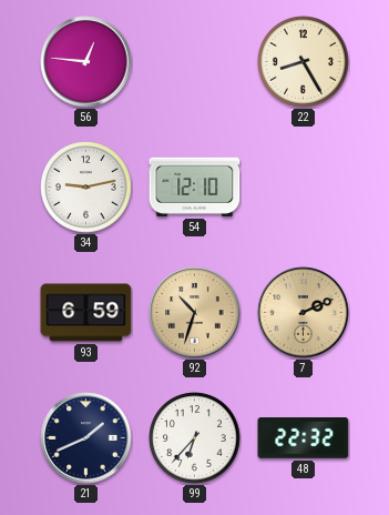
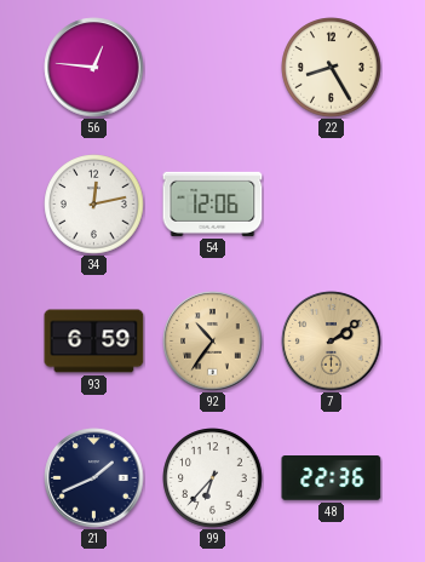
34: 9:13 -> 12:13 (94, 205)
54: 12:10 -> 12:06 (213, 203)
92: 10:33 -> 10:36 (213, 342)
7: 2:11 -> 2:09 (332, 342)
48: 22:32 -> 22:36 (332, 478)
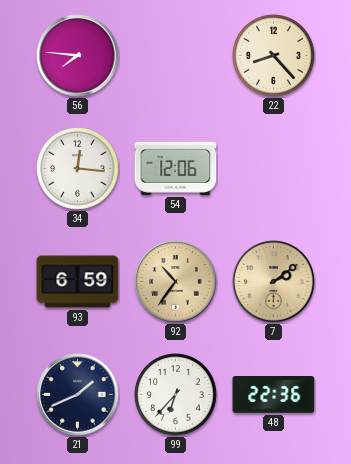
56: 12:46 -> 7:46 (78, 56)
22: 8:25 -> 8:23 (274, 56)
34: 12:13 -> 12:16 (78, 169)
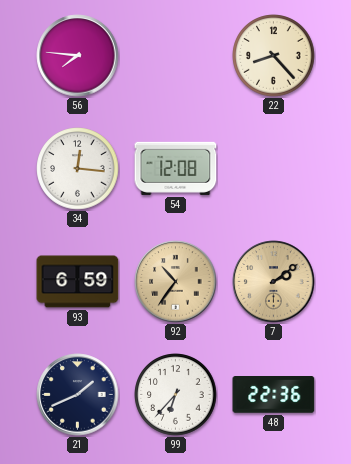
54: 12:06 -> 12:08 (176, 168)
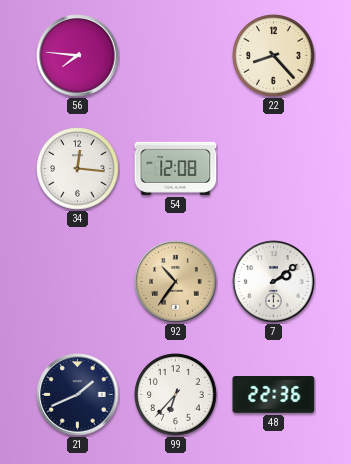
93: 6:59 -> none (78, 282)
7 dial: champagne -> white (274, 282)
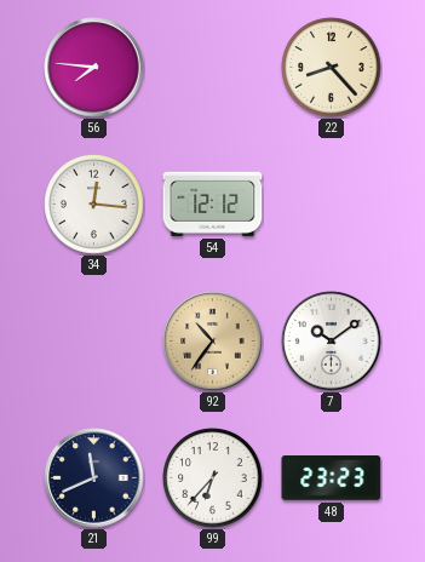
54: 12:08 -> 12:12 (213, 203)
7: 2:09 -> 10:09 (332, 342)
21: 1:41 -> 11:41 (94, 478)
48: 22:36 -> 23:23 (332, 478)
